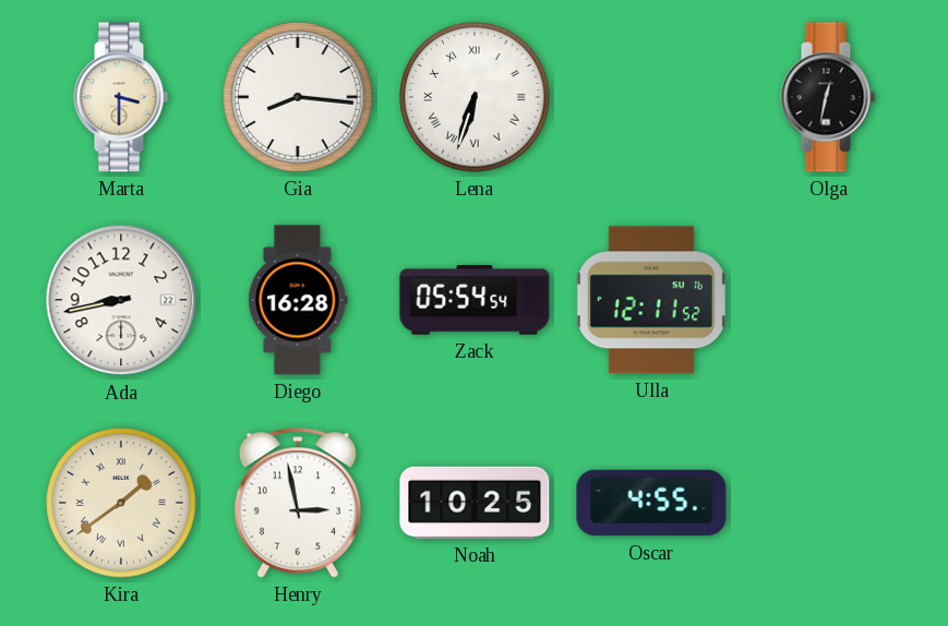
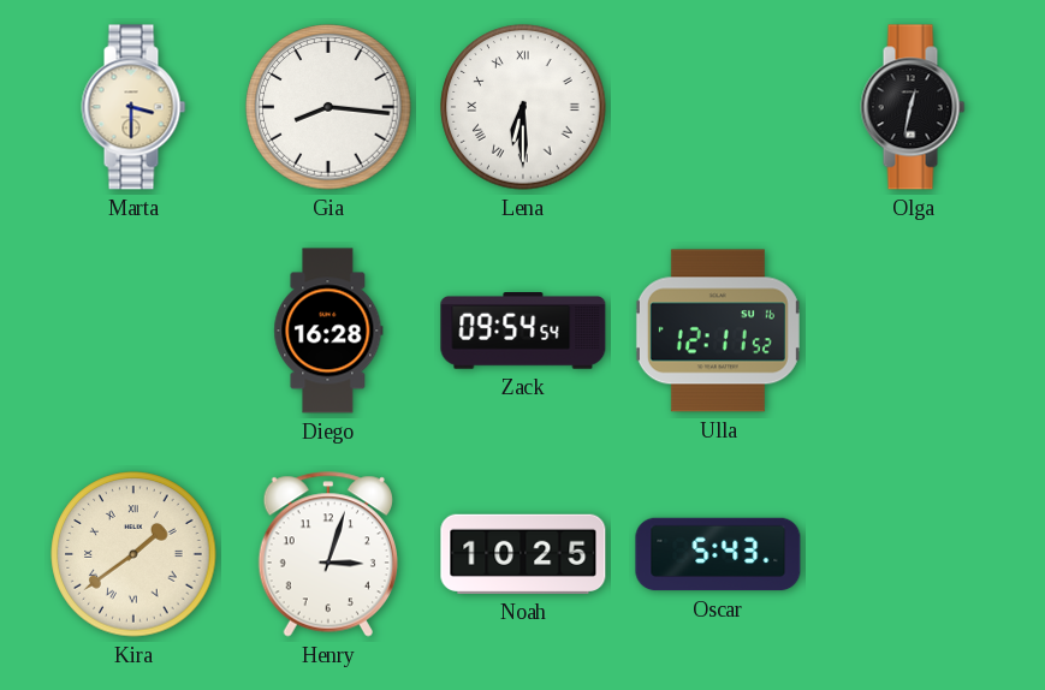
Lena: 6:33 -> 6:30 (523, 107)
Ada: 8:43 -> none (121, 300)
Zack: 05:54 -> 09:54 (523, 332)
Henry: 2:58 -> 3:03 (327, 554)
Oscar: 4:55 -> 5:43 (718, 554)
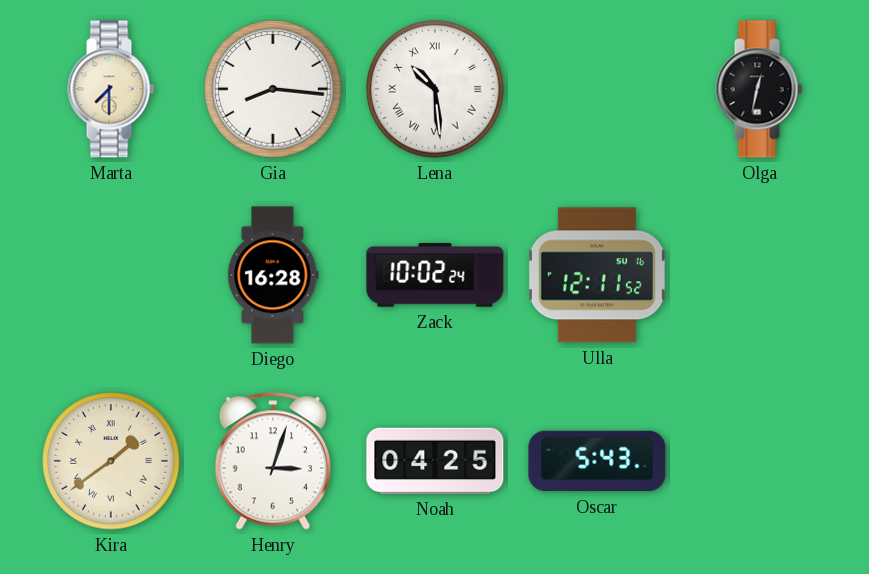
Marta: 3:30 -> 7:30 (111, 89)
Lena: 6:30 -> 10:29 (435, 89)
Zack: 09:54 -> 10:02 (435, 276)
Noah: 10:25 -> 04:25 (435, 461)
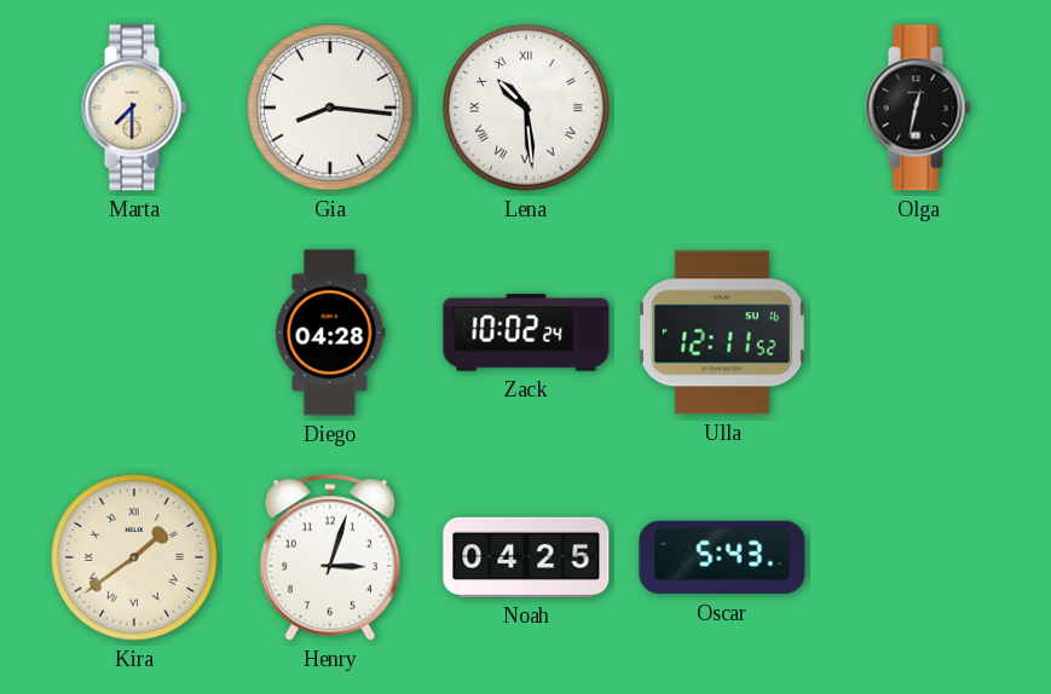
Diego: 16:28 -> 04:28 (330, 332)
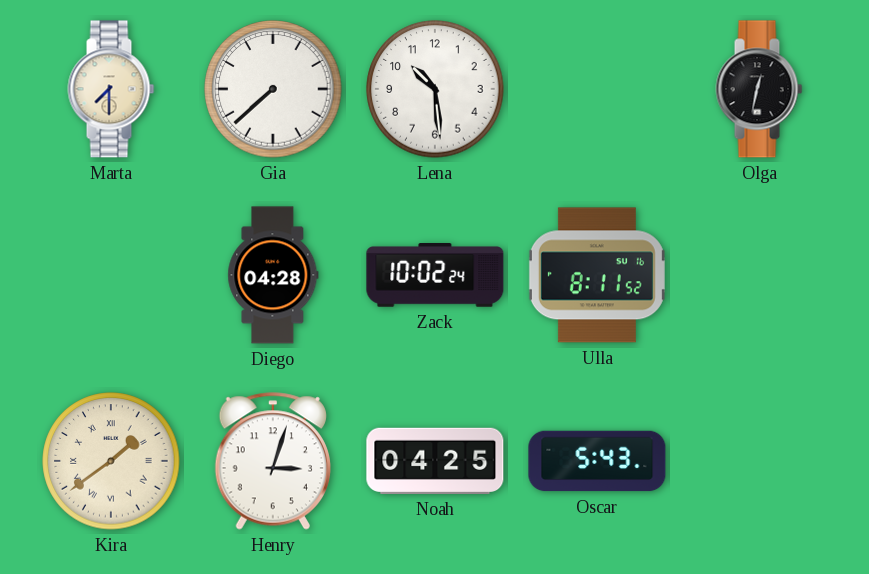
Gia: 8:16 -> 7:38 (273, 89)
Lena numerals: Roman -> Arabic (435, 89)
Ulla: 12:11 -> 8:11 (597, 275)
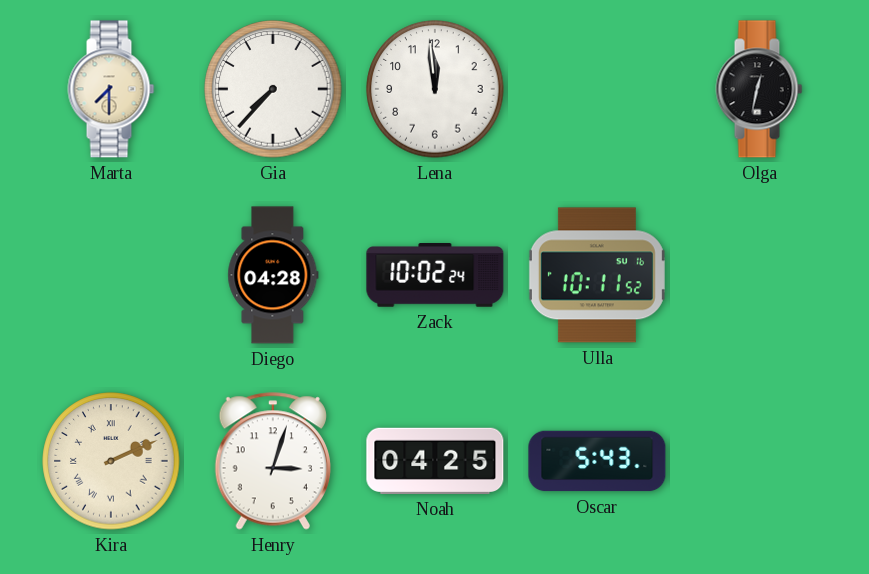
Gia: 7:38 -> 7:37 (273, 89)
Lena: 10:29 -> 11:59 (435, 89)
Ulla: 8:11 -> 10:11 (597, 275)
Kira: 1:39 -> 2:11 (111, 461)
